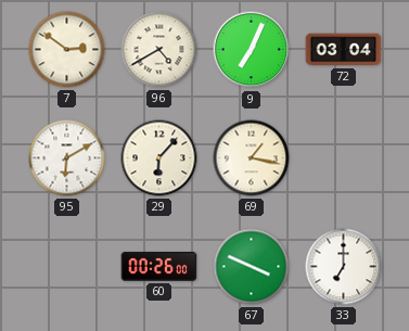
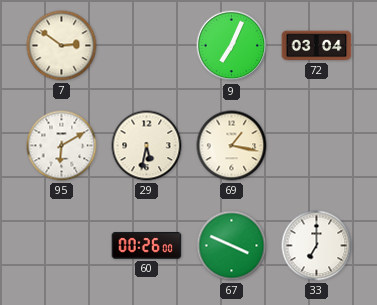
96: 4:40 -> none (159, 50)
29: 6:07 -> 5:32 (147, 146)
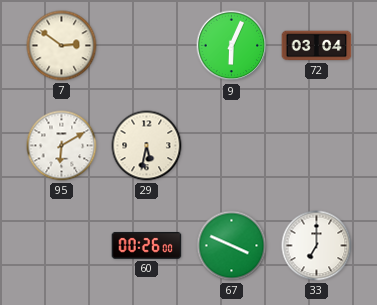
9: 7:04 -> 6:04 (232, 46)
69: 1:17 -> none (232, 146)
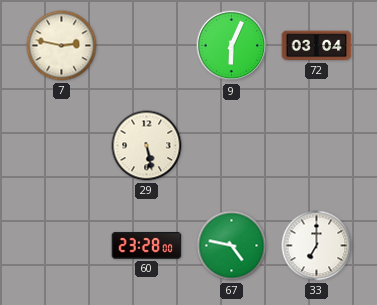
7: 2:51 -> 2:47 (62, 46)
95: 6:10 -> none (62, 146)
29: 5:32 -> 5:28 (147, 146)
60: 00:26 -> 23:28 (147, 246)
67: 3:49 -> 4:47 (232, 246)
